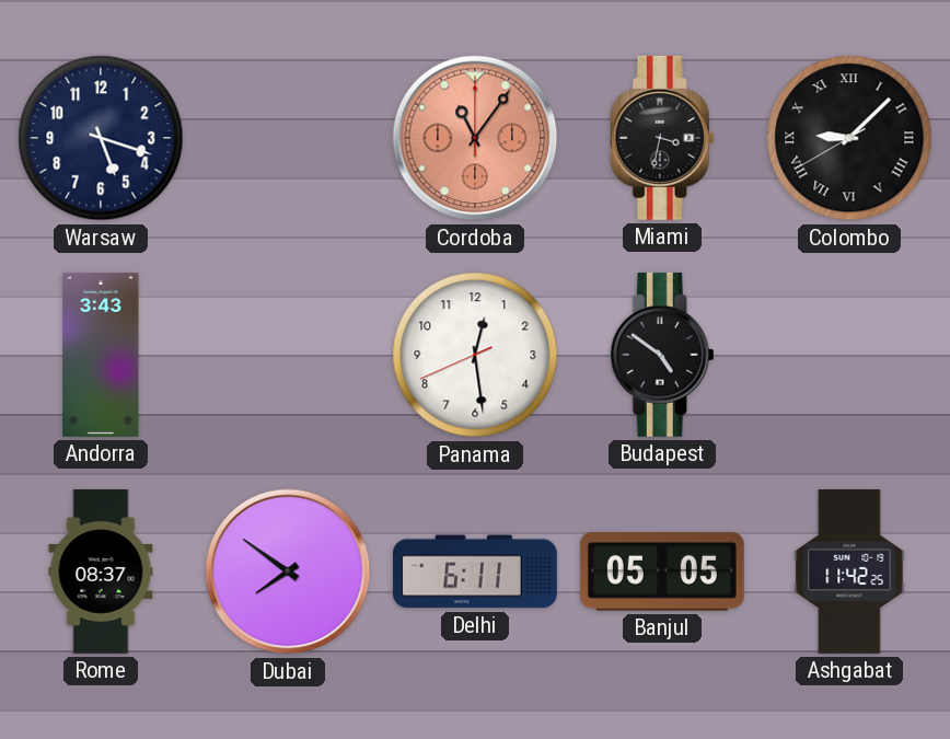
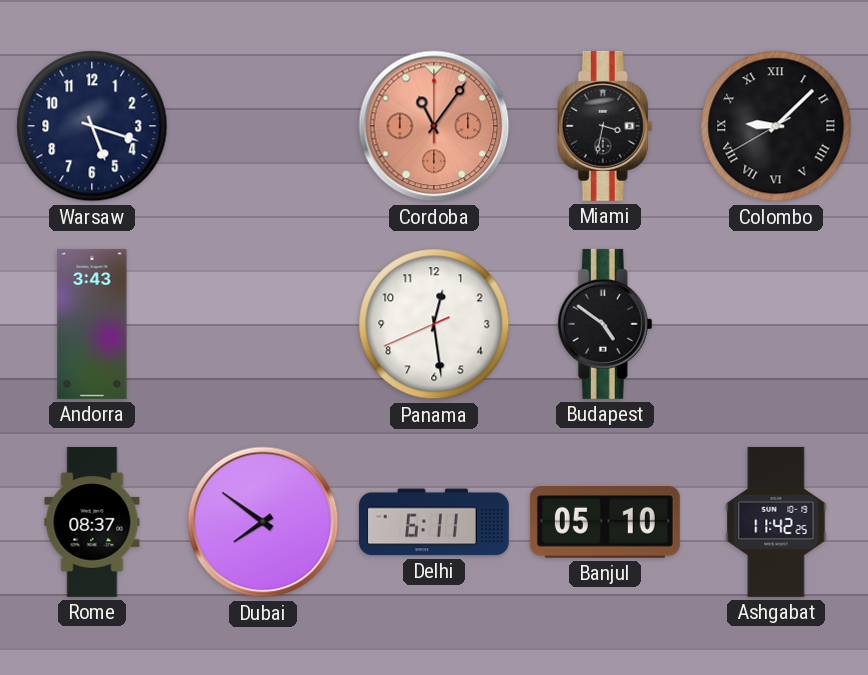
Banjul: 05:05 -> 05:10 (605, 522)
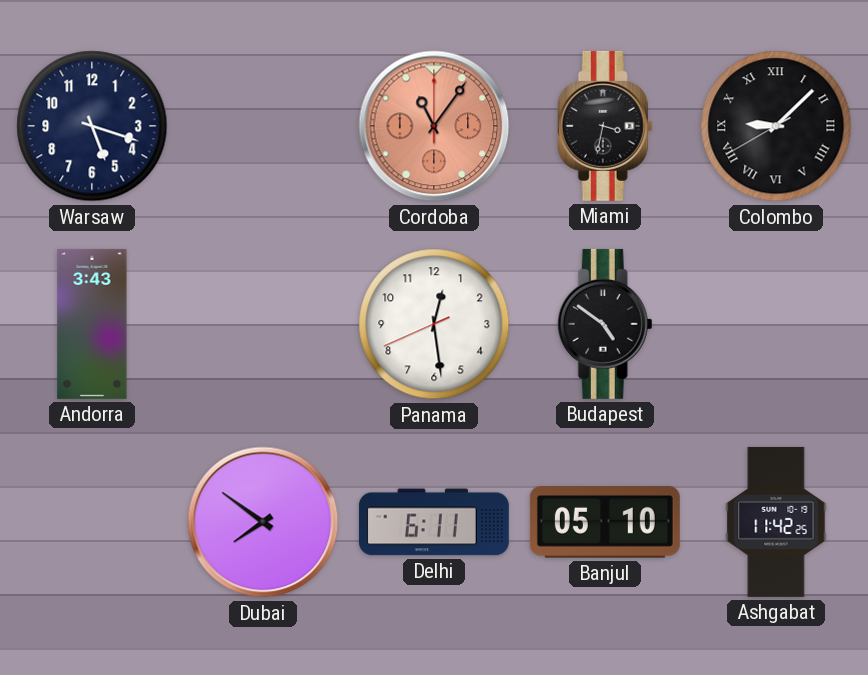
Rome: 08:37 -> none (92, 522)
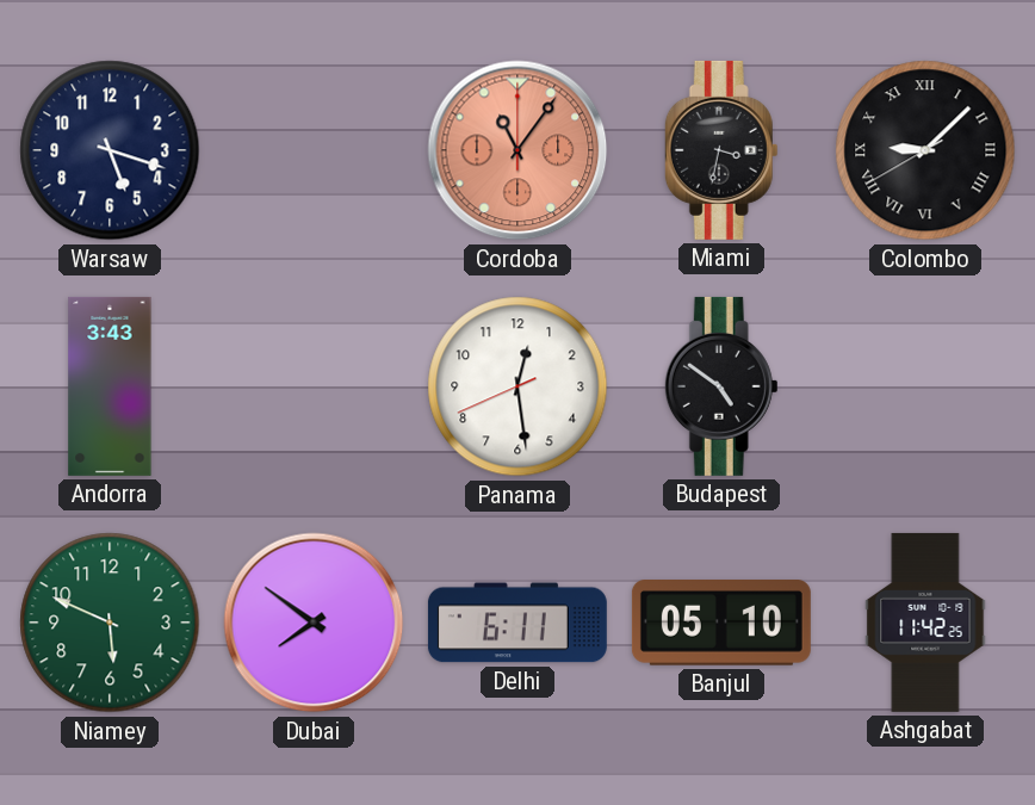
Niamey: none -> 5:49 (110, 623)
